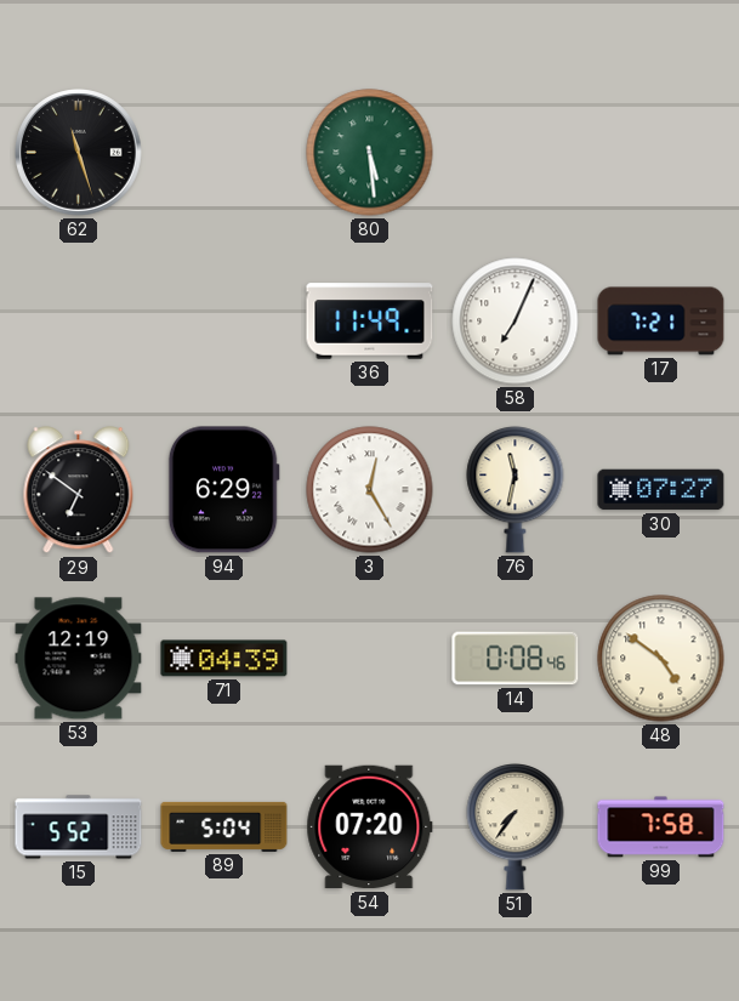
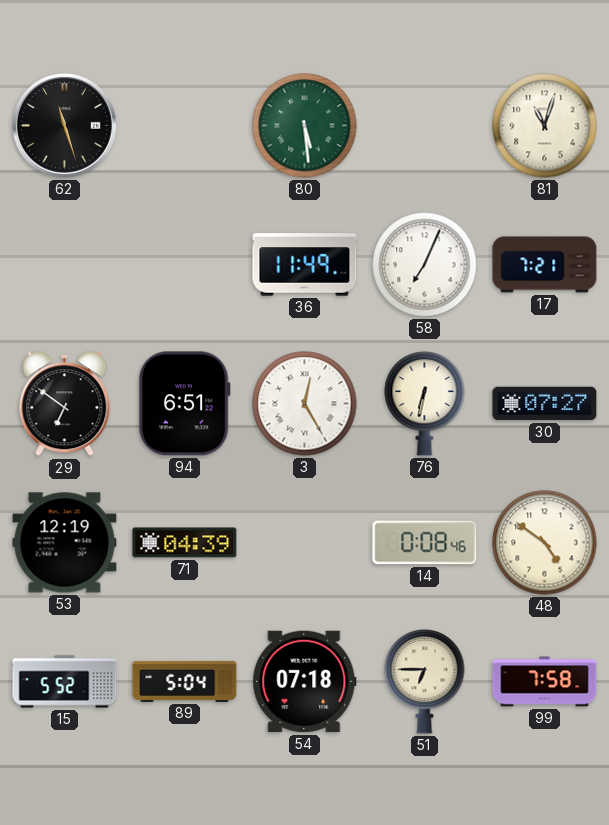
81: none -> 11:03 (545, 126)
94: 6:29 -> 6:51 (184, 404)
76: 11:32 -> 6:32 (425, 404)
54: 07:20 -> 07:18 (305, 682)
51: 7:36 -> 6:45 (425, 682)
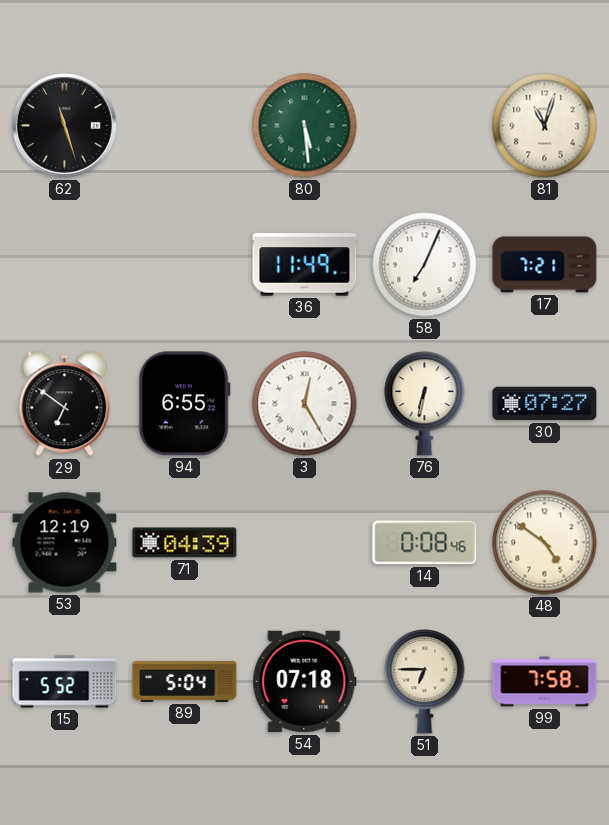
94: 6:51 -> 6:55 (184, 404)
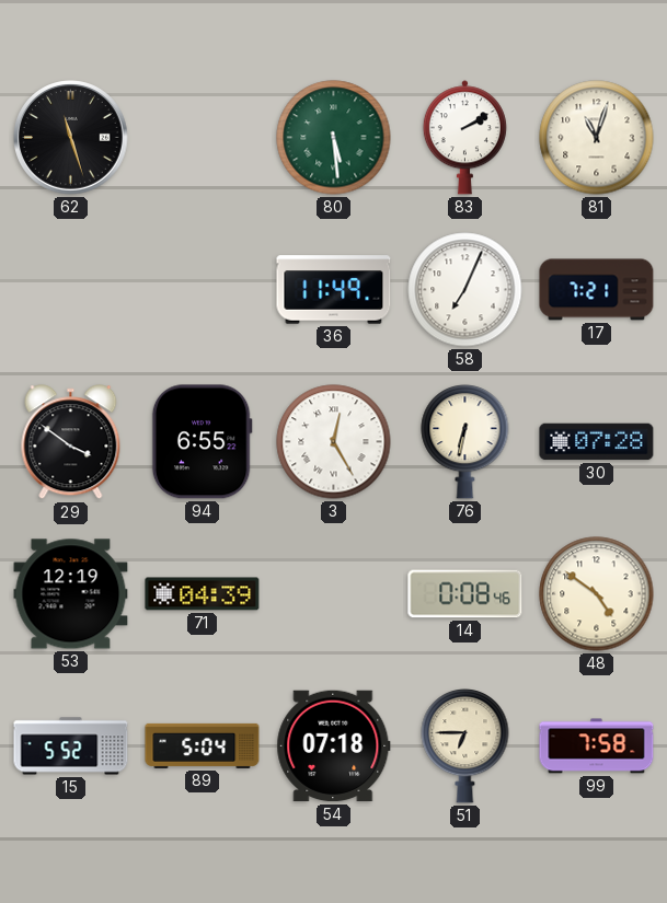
83: none -> 2:10 (464, 138)
29: 6:51 -> 3:51 (71, 442)
30: 07:27 -> 07:28 (597, 442)
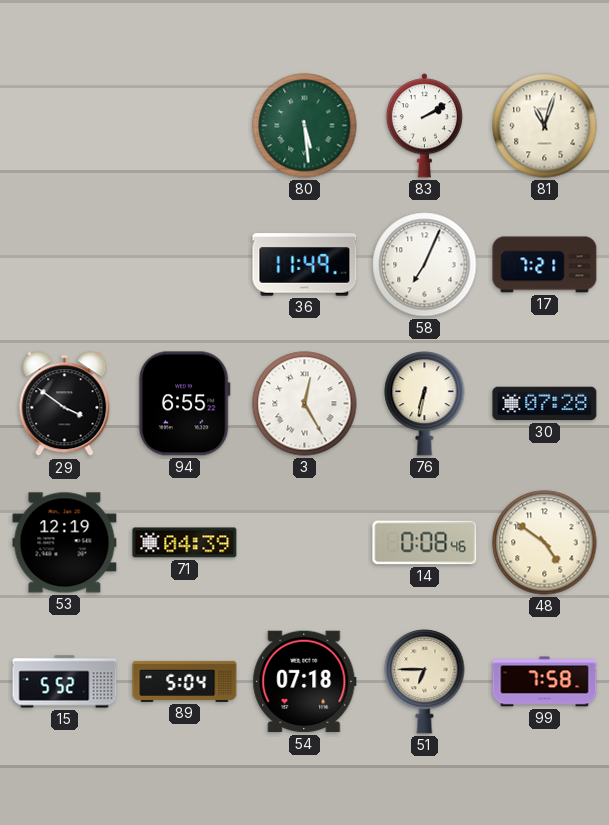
62: 11:27 -> none (71, 138)
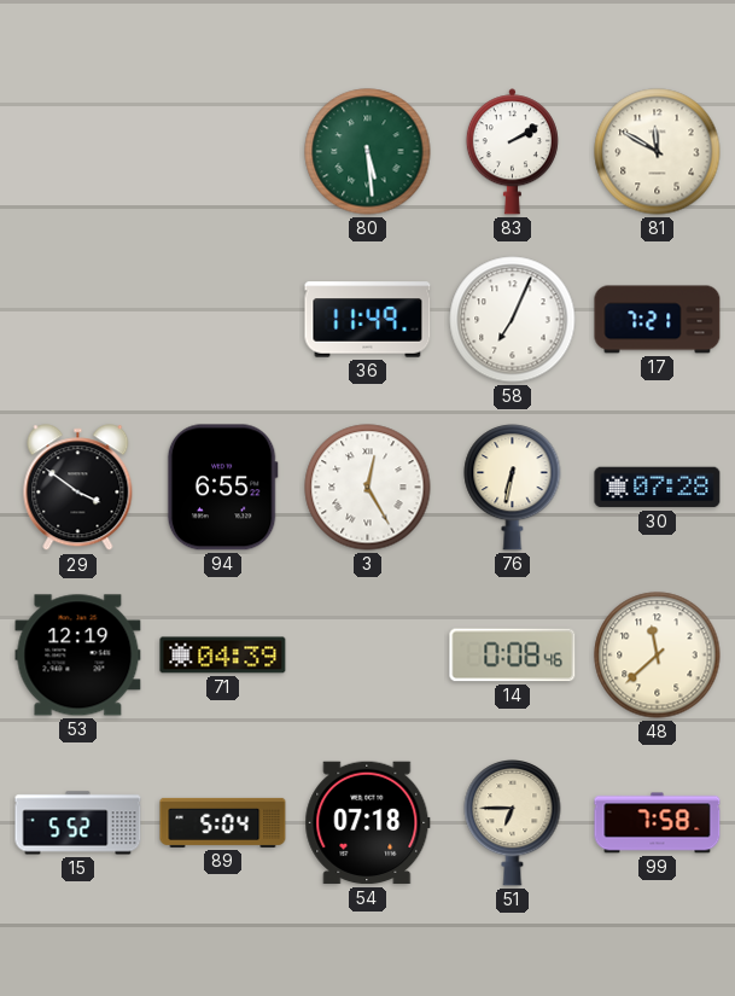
81: 11:03 -> 11:50 (658, 152)
48: 4:51 -> 11:38 (658, 656)
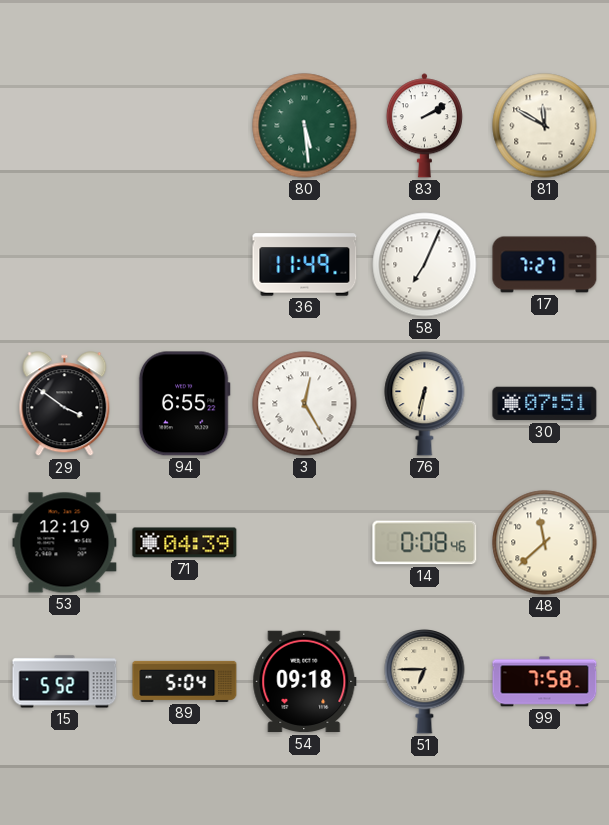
17: 7:21 -> 7:27 (545, 265)
30: 07:28 -> 07:51 (545, 404)
54: 07:18 -> 09:18 (305, 682)
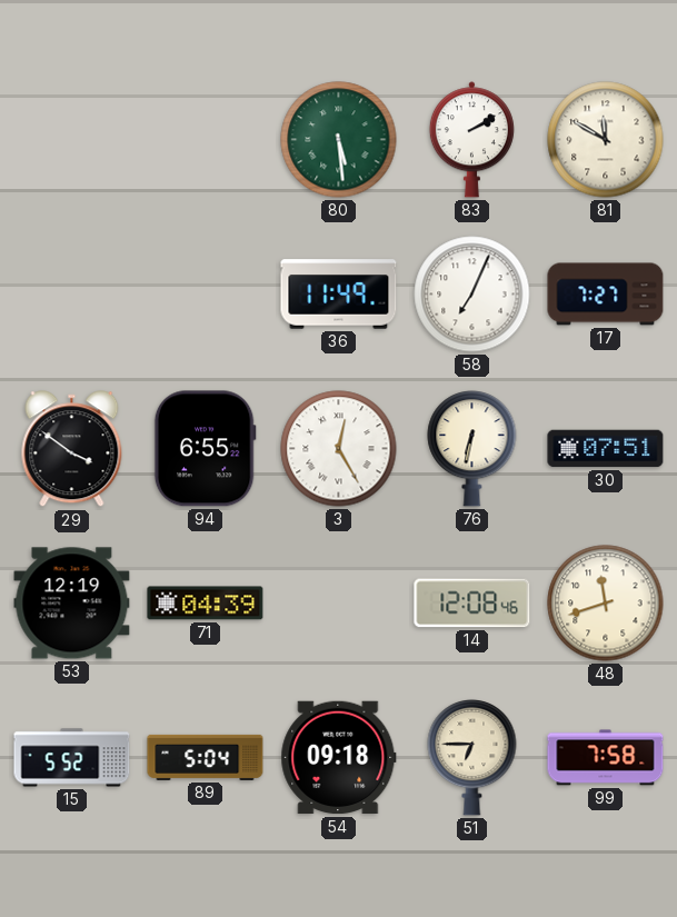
14: 0:08 -> 12:08 (472, 604)
48: 11:38 -> 11:42 (606, 604)
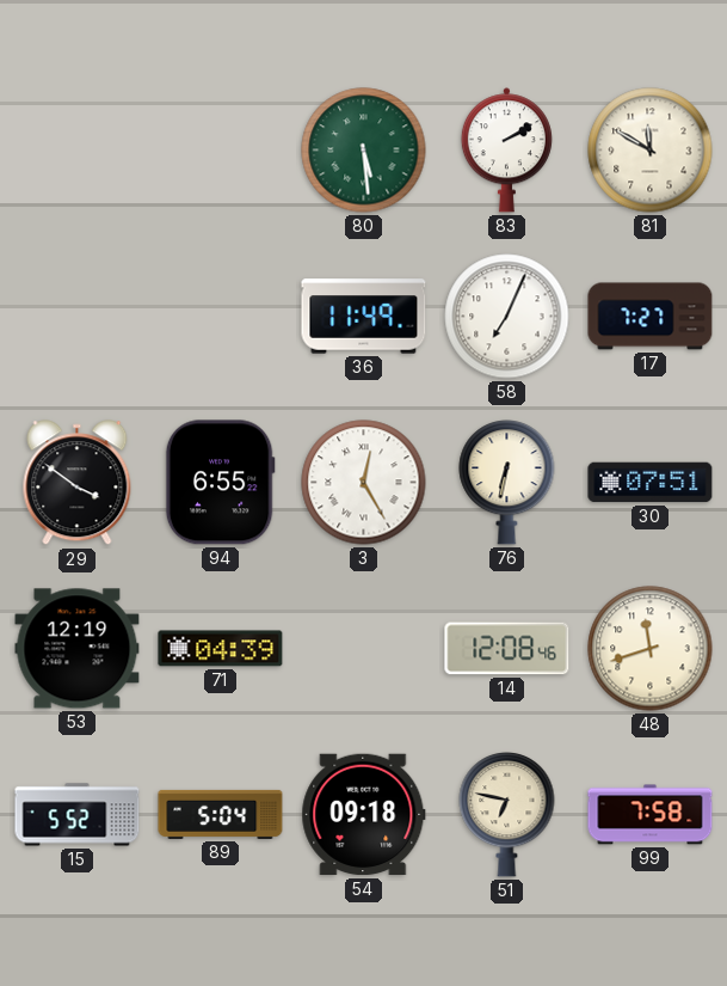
51: 6:45 -> 6:47 (507, 815)
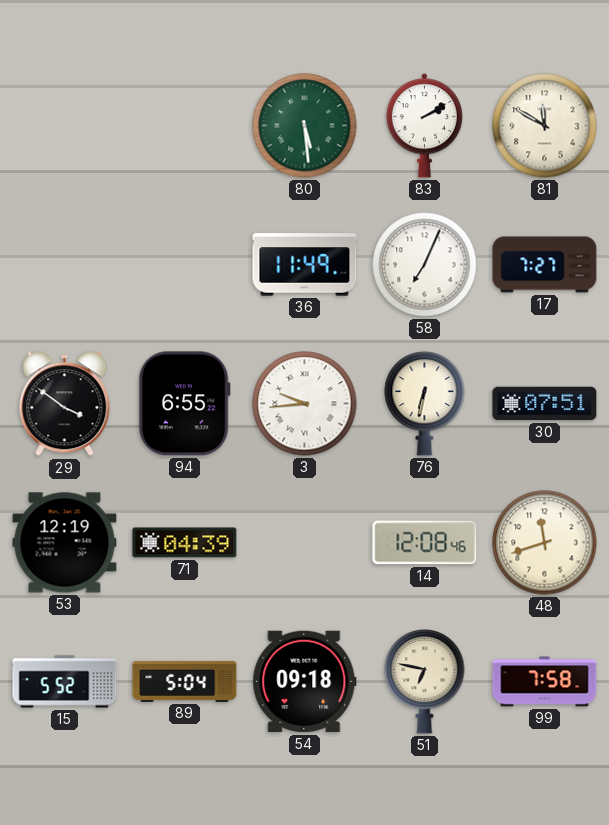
3: 12:25 -> 9:44 (305, 404)
